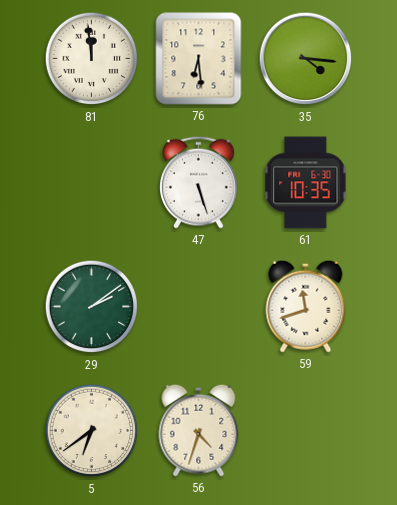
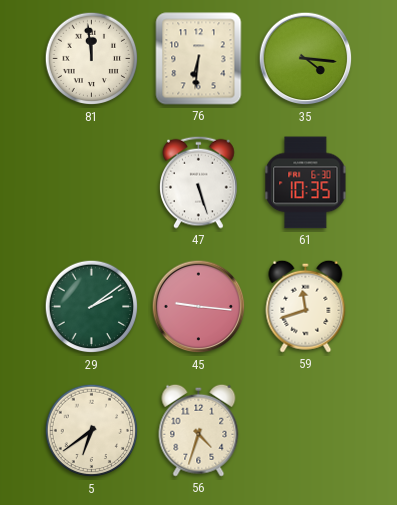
76: 6:29 -> 6:31 (199, 59)
45: none -> 9:16 (199, 307)
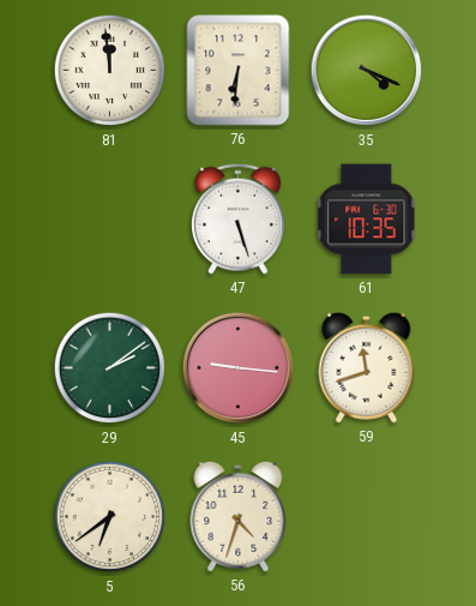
35: 4:16 -> 4:19 (367, 71)
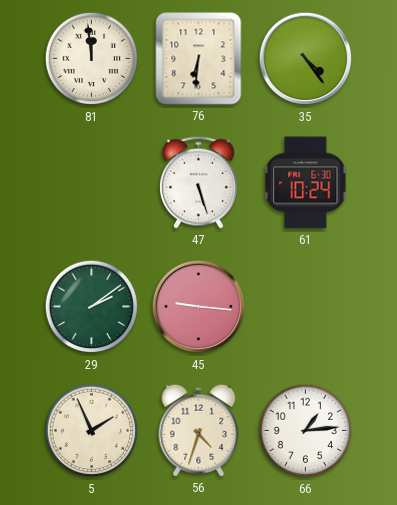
35: 4:19 -> 4:24 (306, 59)
61: 10:35 -> 10:24 (306, 183)
59: 11:42 -> none (367, 367)
5: 6:39 -> 1:56 (92, 431)
66: none -> 1:14 (306, 431)
